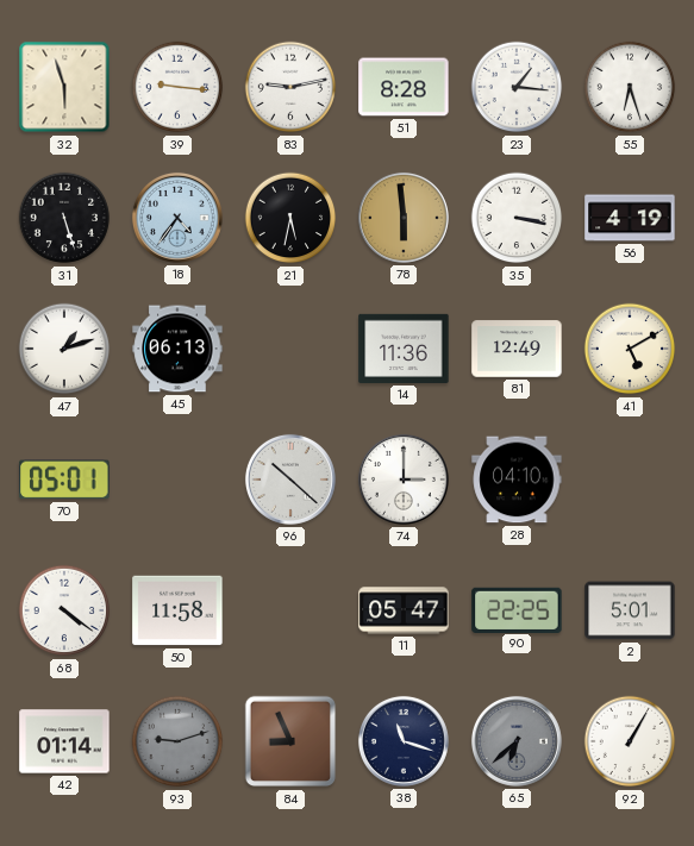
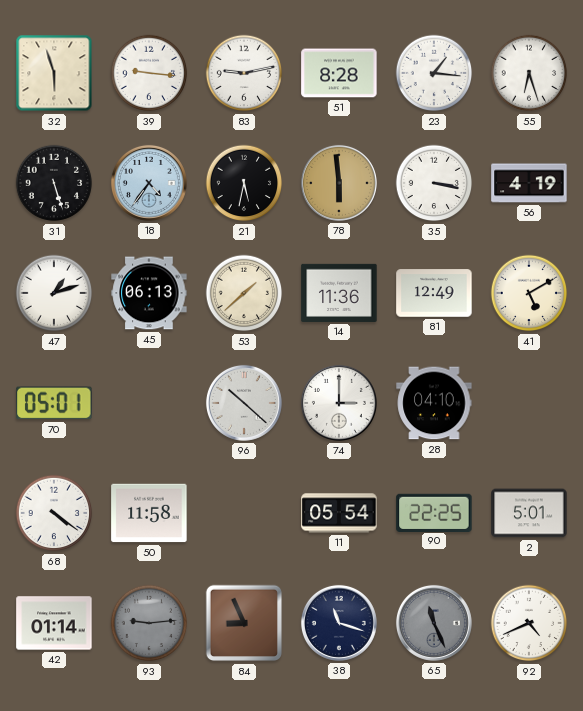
53: none -> 1:38 (244, 293)
11: 05:47 -> 05:54 (339, 513)
93: 9:12 -> 9:14 (149, 623)
65: 6:38 -> 11:26 (434, 623)
92: 1:05 -> 4:41 (529, 623)
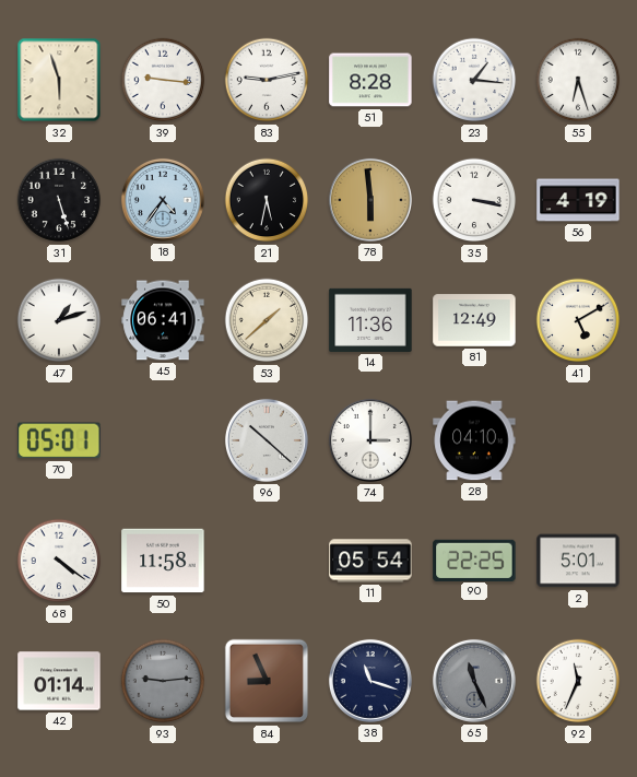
45: 06:13 -> 06:41 (163, 320)
92: 4:41 -> 11:34 (578, 681)
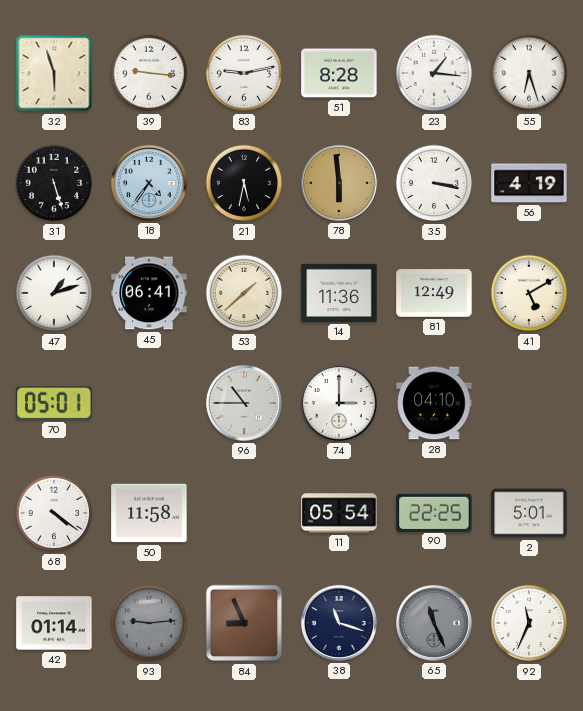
96: 10:22 -> 10:45 (244, 403)
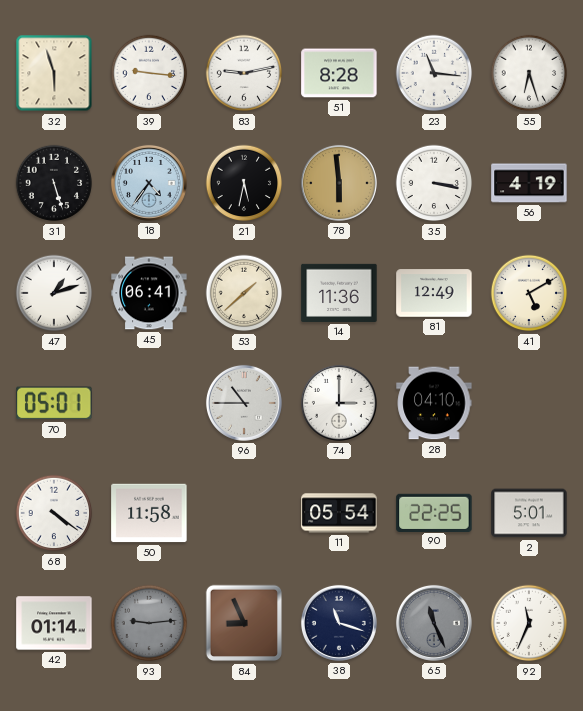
23: 1:16 -> 11:16 (434, 73)
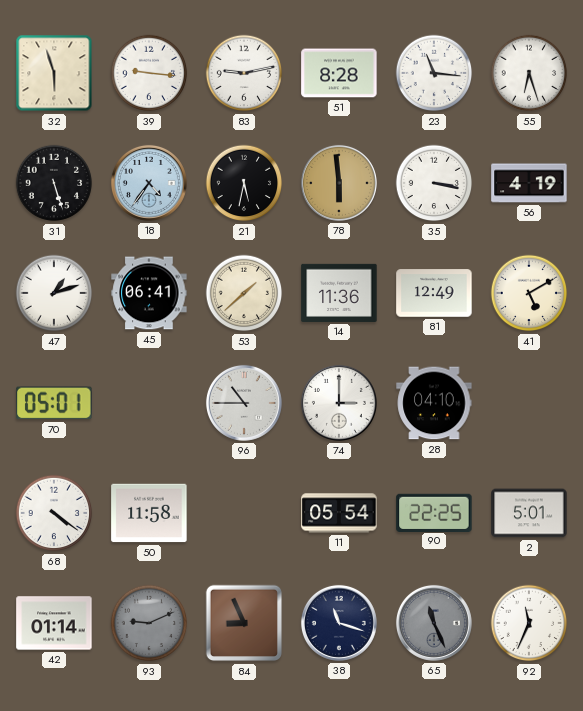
93: 9:14 -> 9:11 (149, 623)
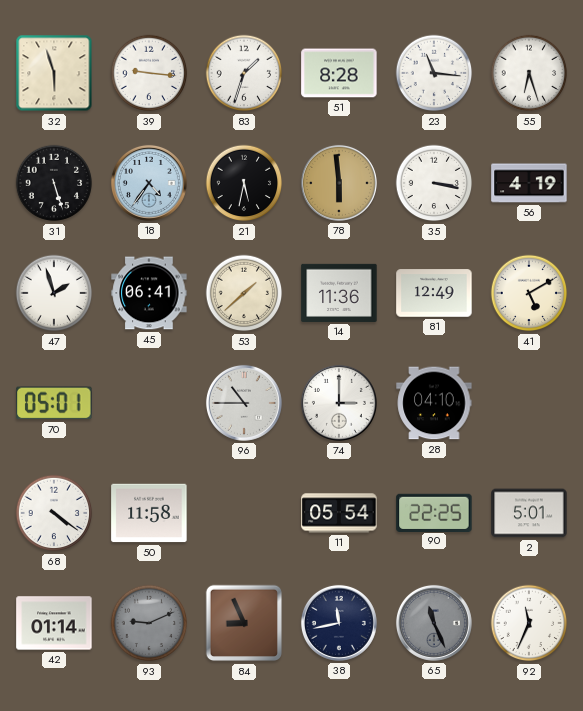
83: 9:13 -> 1:33 (244, 73)
47: 1:12 -> 1:57 (54, 293)
38: 11:18 -> 11:43 (339, 623)
